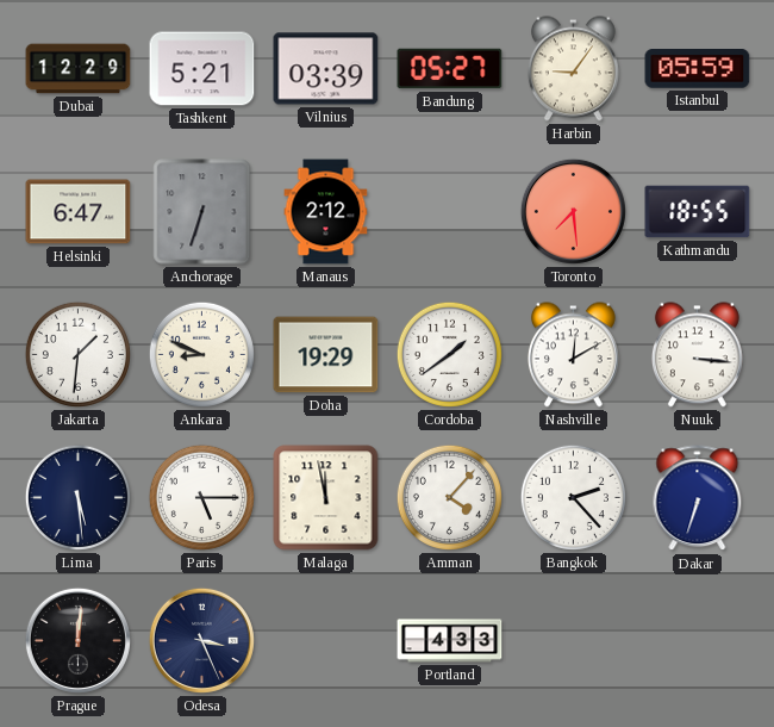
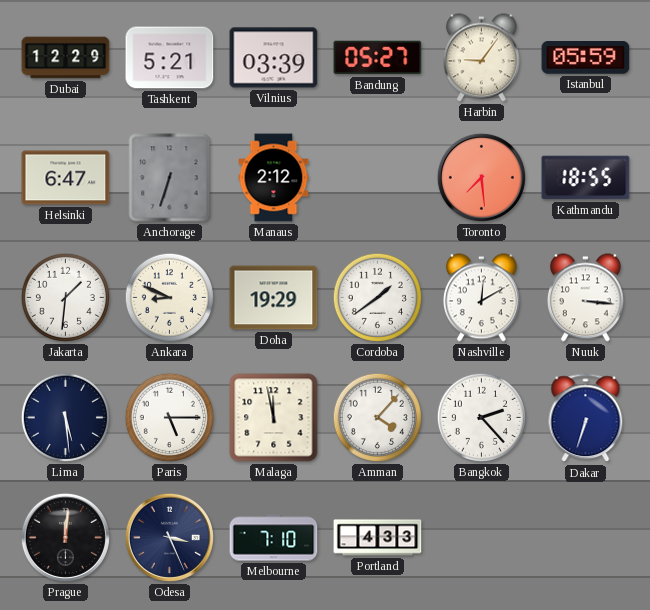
Melbourne: none -> 7:10 (274, 538)
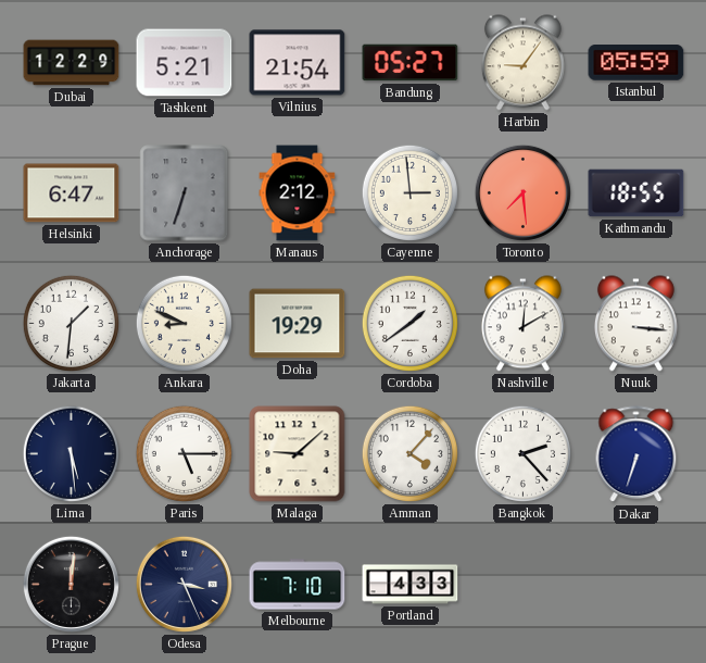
Vilnius: 03:39 -> 21:54 (298, 63)
Cayenne: none -> 2:59 (409, 192)
Malaga: 11:58 -> 9:08 (298, 454)
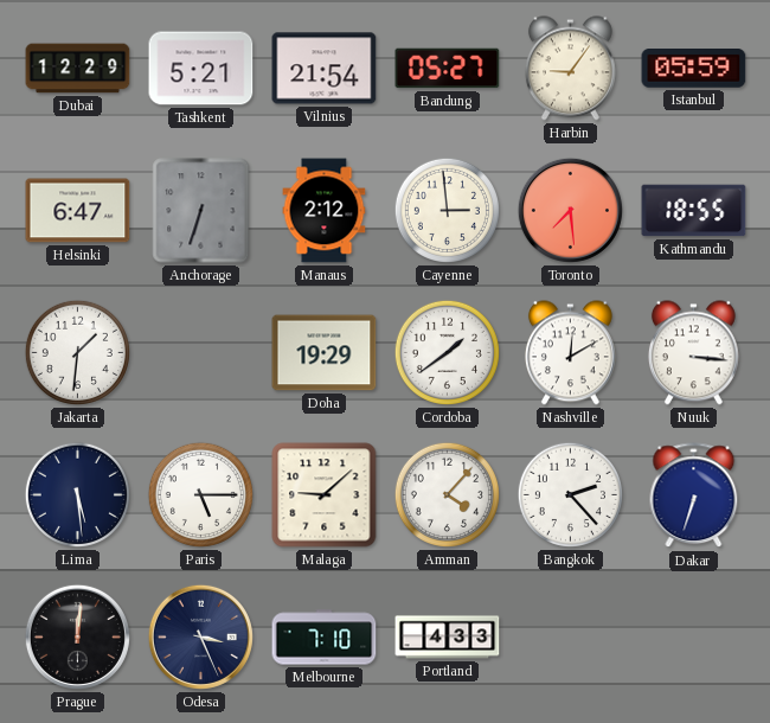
Ankara: 8:49 -> none (184, 323)
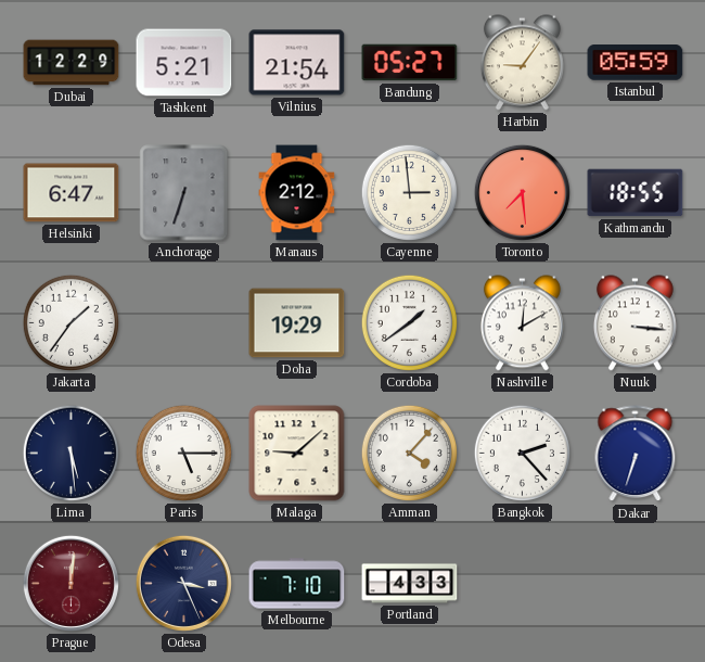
Jakarta: 1:31 -> 1:36 (70, 322)
Prague dial: black -> burgundy (70, 583)
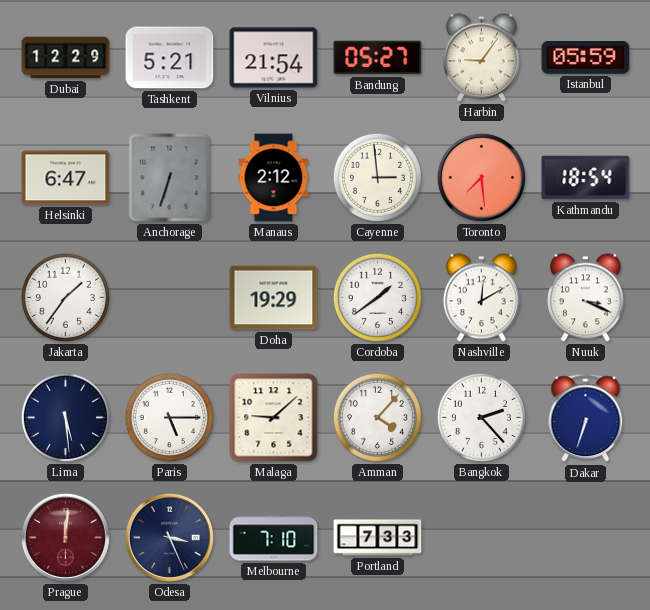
Kathmandu: 18:55 -> 18:54 (586, 178)
Nuuk: 3:16 -> 3:19 (585, 298)
Portland: 4:33 -> 7:33 (378, 538)
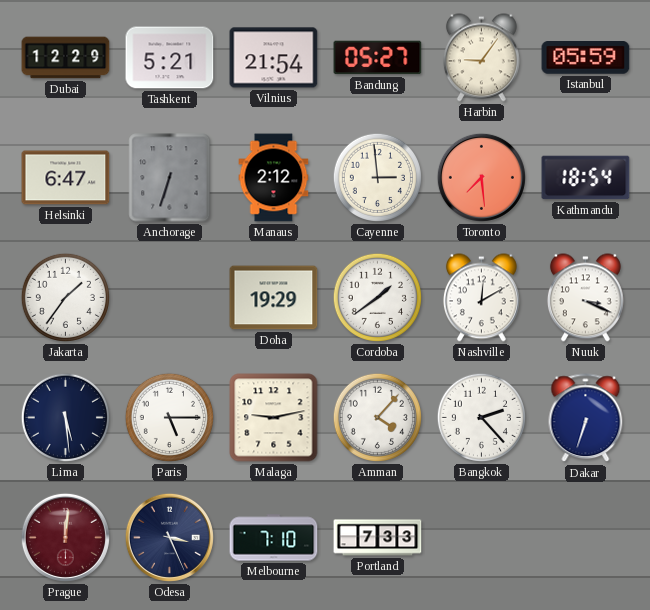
Malaga: 9:08 -> 9:13 (274, 418)
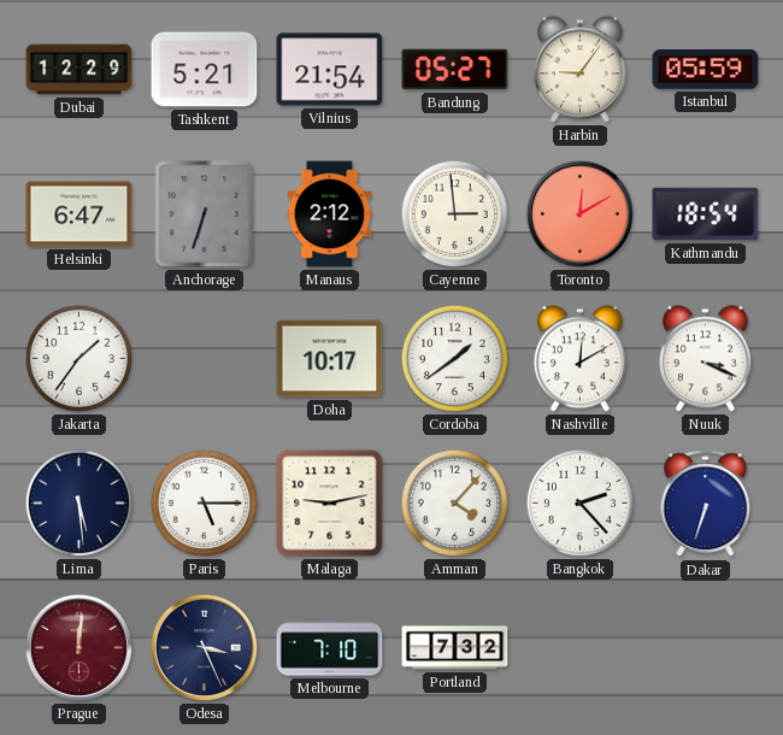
Toronto: 7:29 -> 12:10 (579, 213)
Doha: 19:29 -> 10:17 (330, 359)
Portland: 7:33 -> 7:32 (455, 648)
